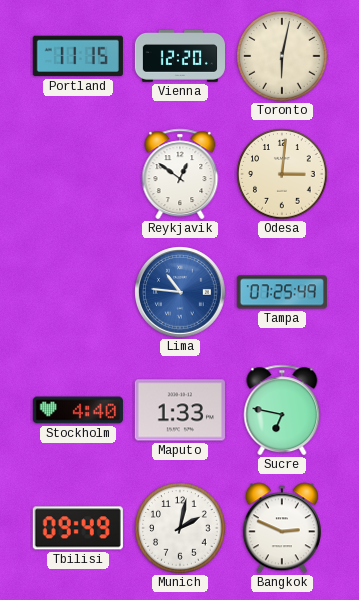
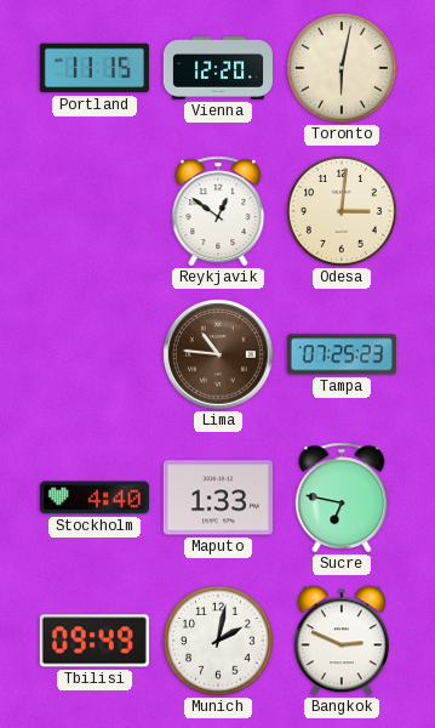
Lima dial: blue -> brown (219, 356)
Tampa: 07:25:49 -> 07:25:23 (342, 354)
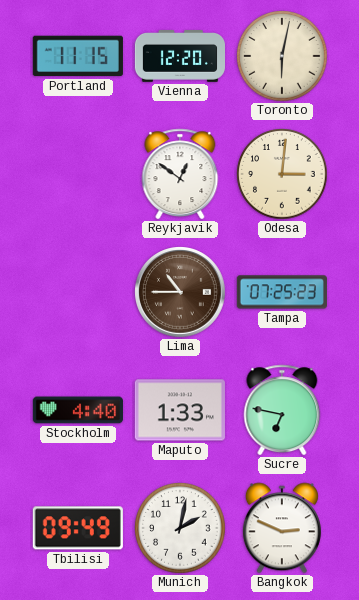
Lima: 10:46 -> 10:45 (181, 293)
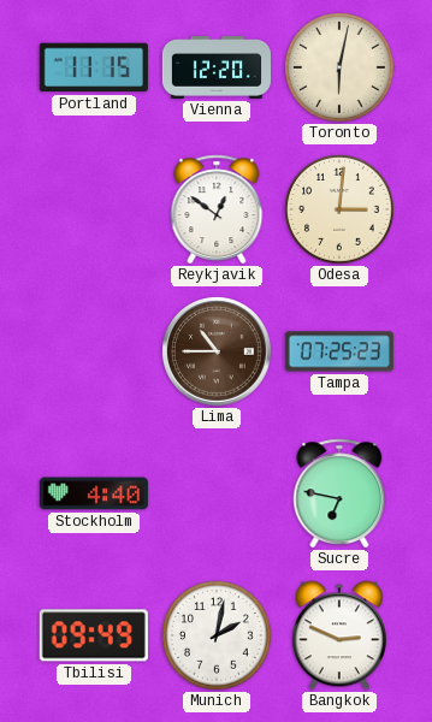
Maputo: 1:33 -> none (180, 410)
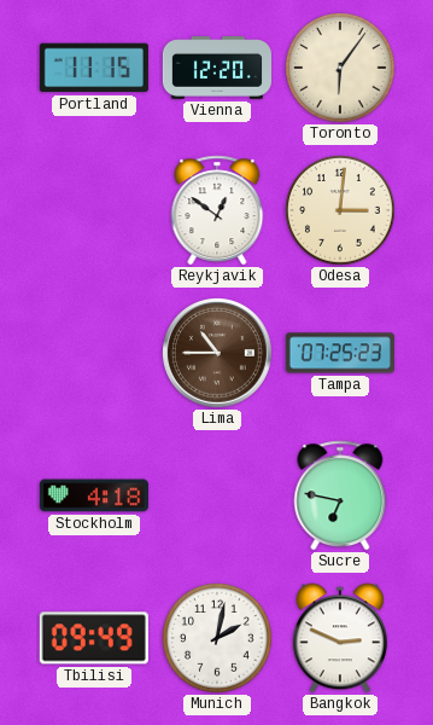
Toronto: 6:02 -> 6:06 (340, 68)
Stockholm: 4:40 -> 4:18 (94, 495)
